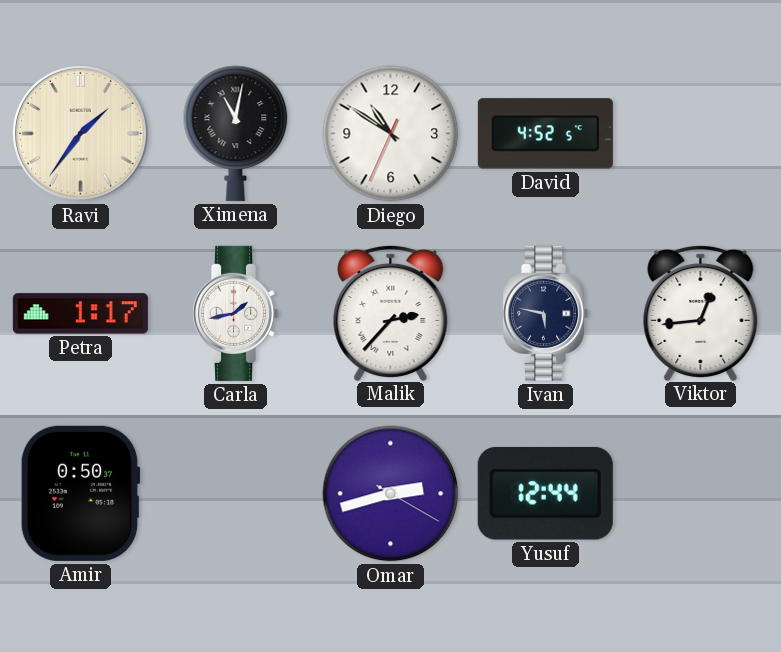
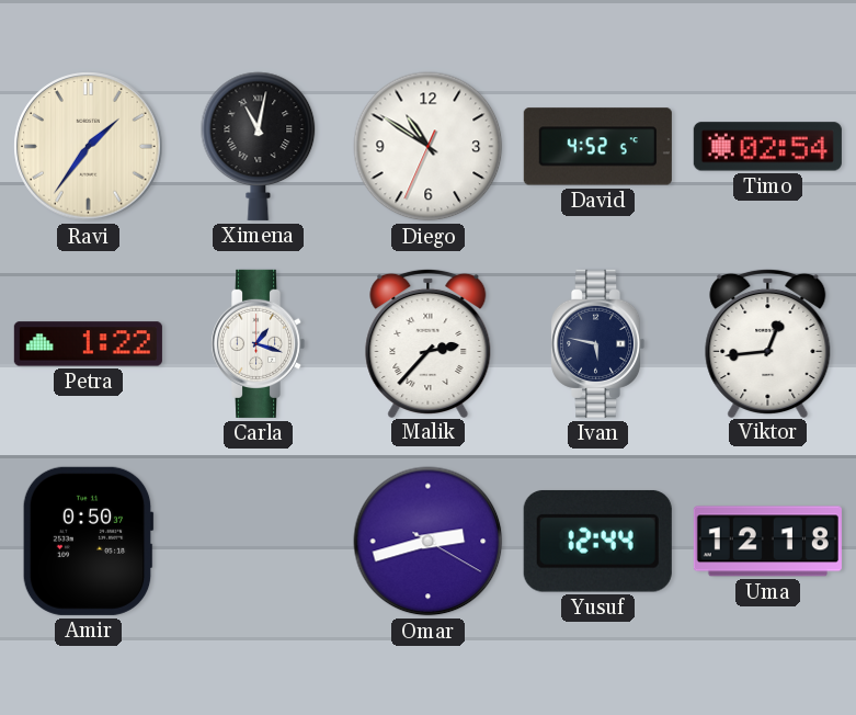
Timo: none -> 02:54 (767, 147)
Petra: 1:17 -> 1:22 (88, 344)
Carla: 1:43 -> 1:18 (259, 343)
Uma: none -> 12:18 (767, 542)
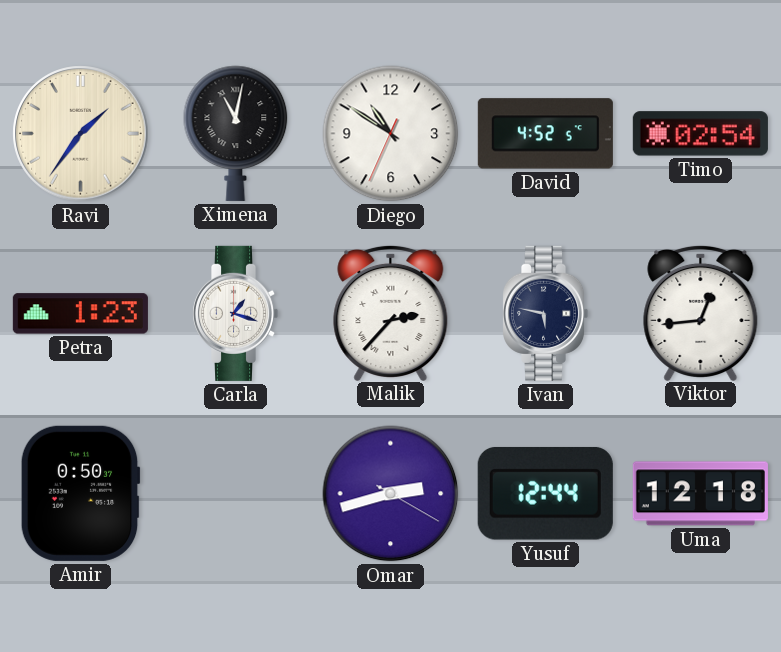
Petra: 1:22 -> 1:23 (80, 314)
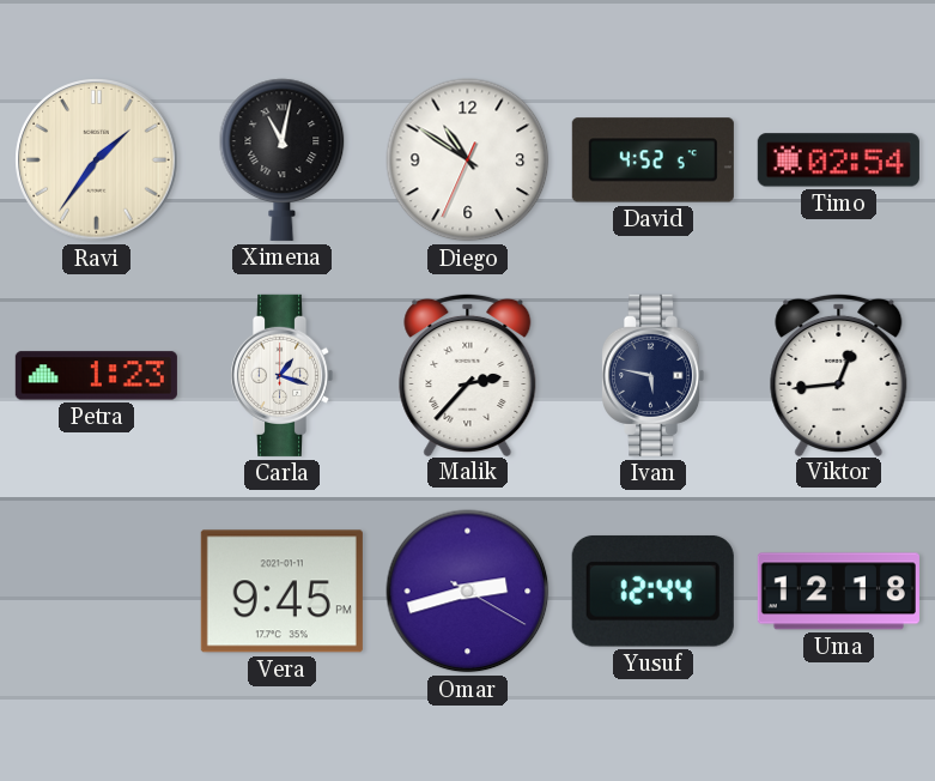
Amir: 0:50 -> none (80, 493)
Vera: none -> 9:45 (281, 592)
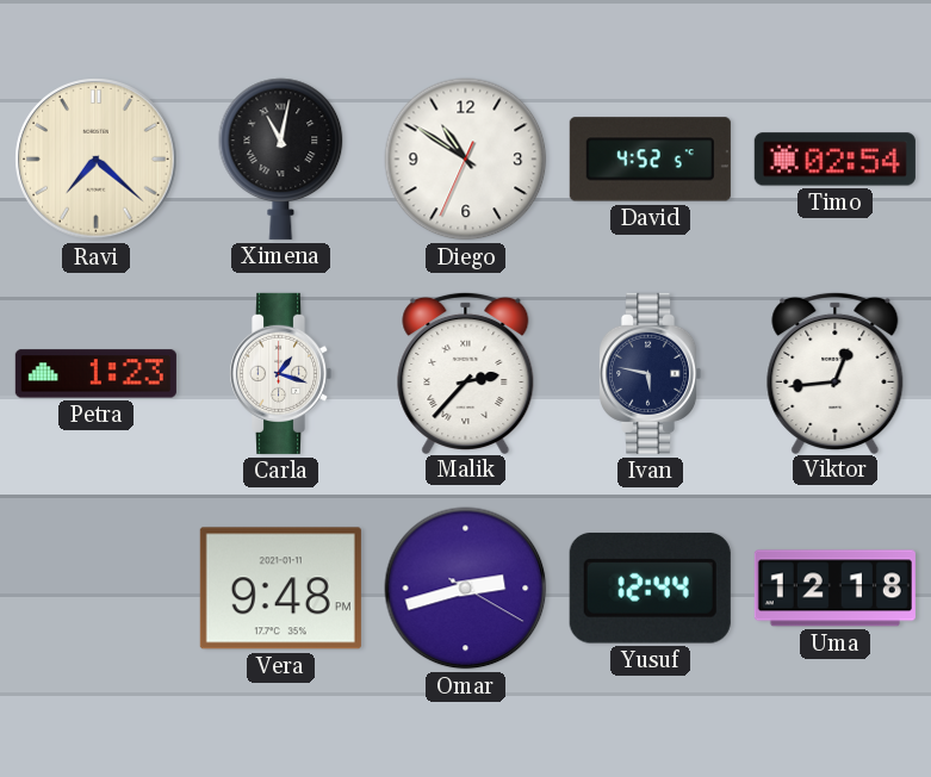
Ravi: 1:36 -> 7:22 (97, 160)
Vera: 9:45 -> 9:48 (280, 589)
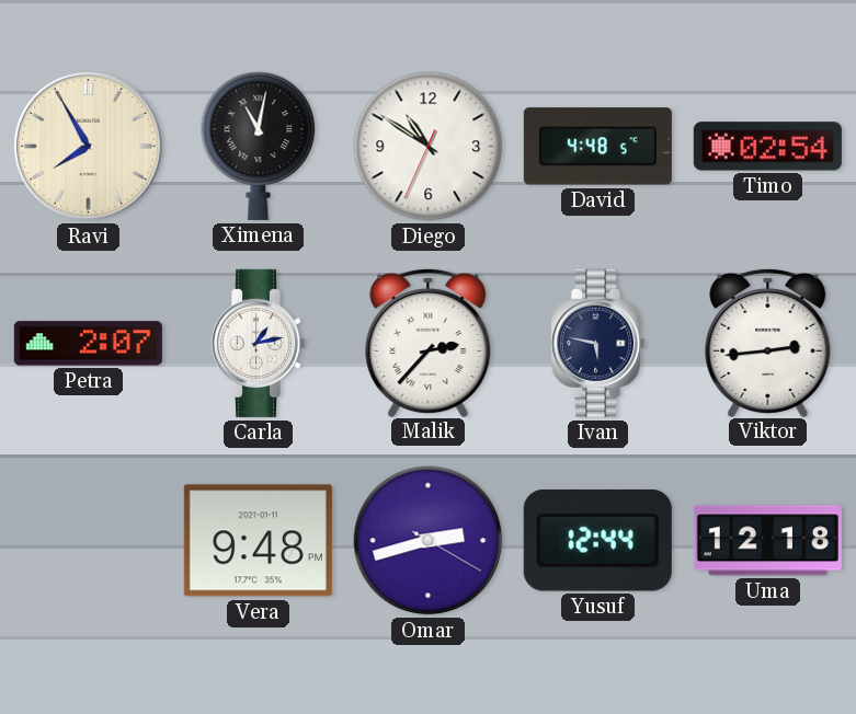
Ravi: 7:22 -> 7:55 (89, 147)
David: 4:52 -> 4:48 (597, 147)
Petra: 1:23 -> 2:07 (88, 344)
Carla: 1:18 -> 1:13 (259, 343)
Viktor: 12:44 -> 2:44 (768, 342)
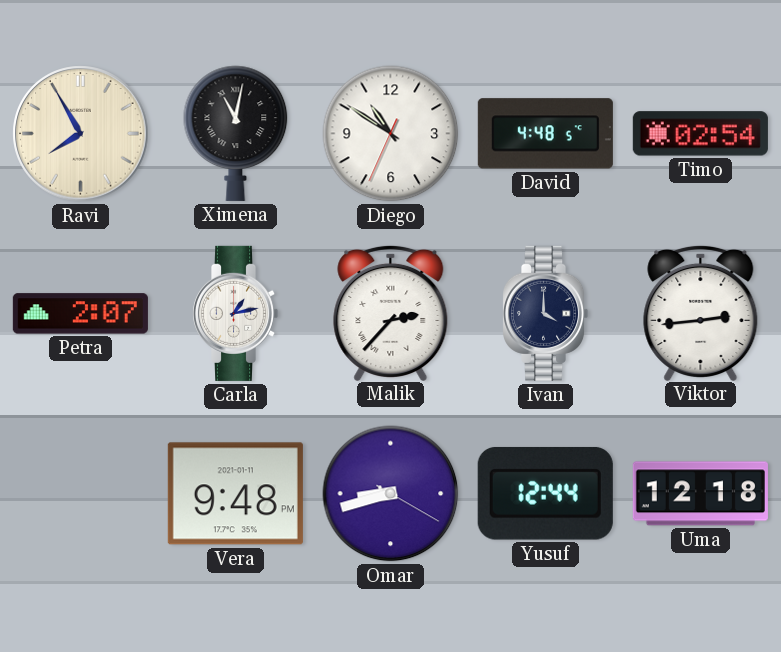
Ivan: 5:47 -> 4:00 (546, 313)
Omar: 2:42 -> 8:42 (391, 494)
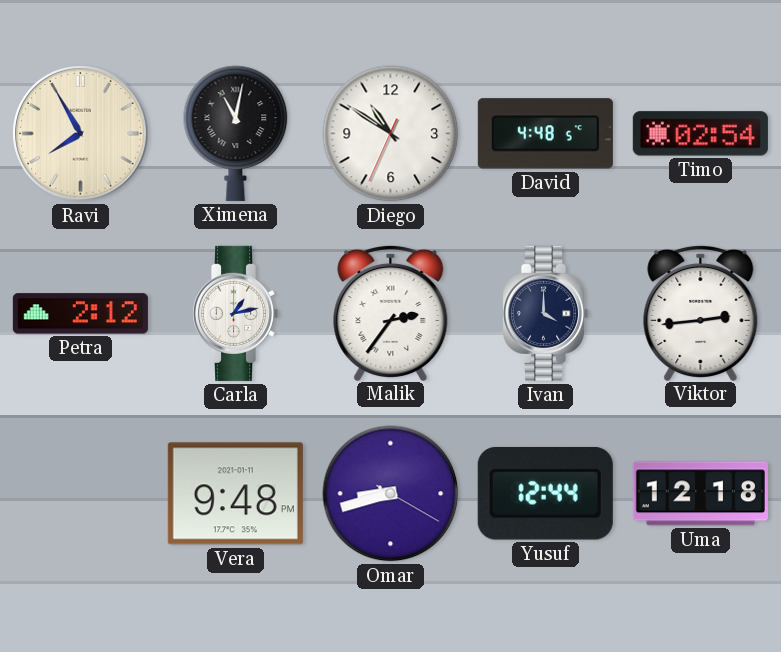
Petra: 2:07 -> 2:12 (80, 314)
Malik: 2:37 -> 2:36 (391, 312)
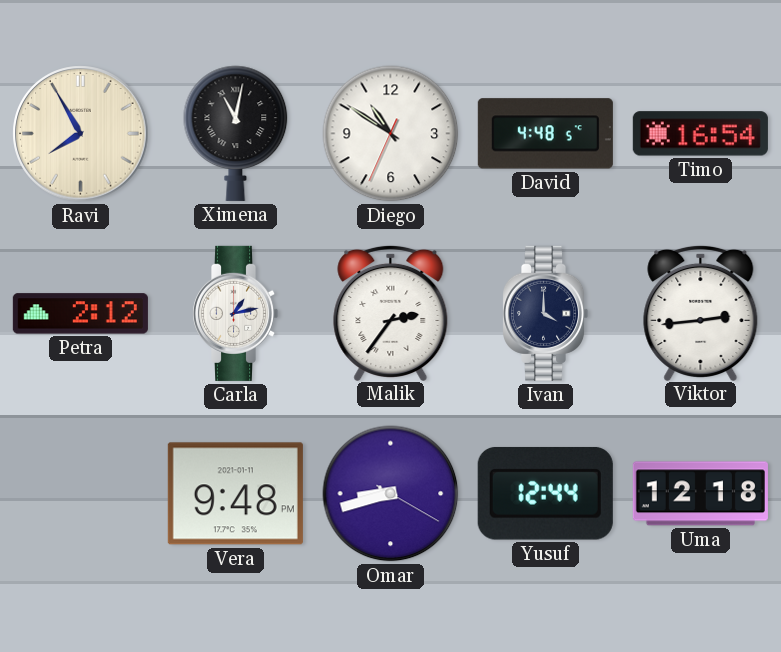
Timo: 02:54 -> 16:54 (700, 134)
